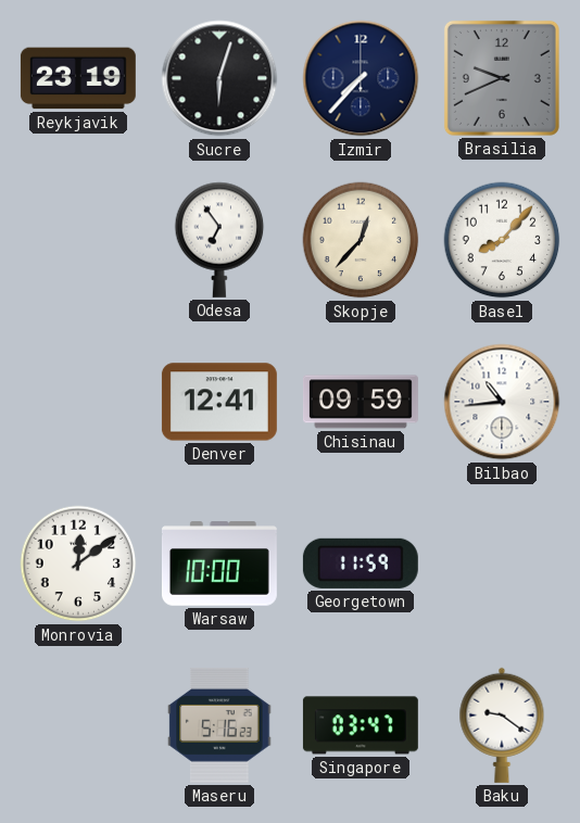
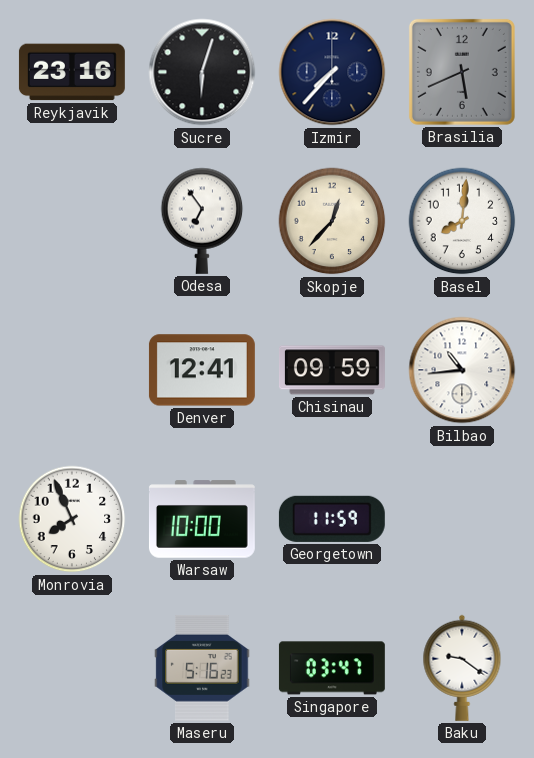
Reykjavik: 23:19 -> 23:16 (72, 72)
Brasilia: 9:41 -> 5:41 (462, 72)
Basel: 8:07 -> 8:01 (462, 221)
Monrovia: 12:09 -> 7:56 (72, 519)
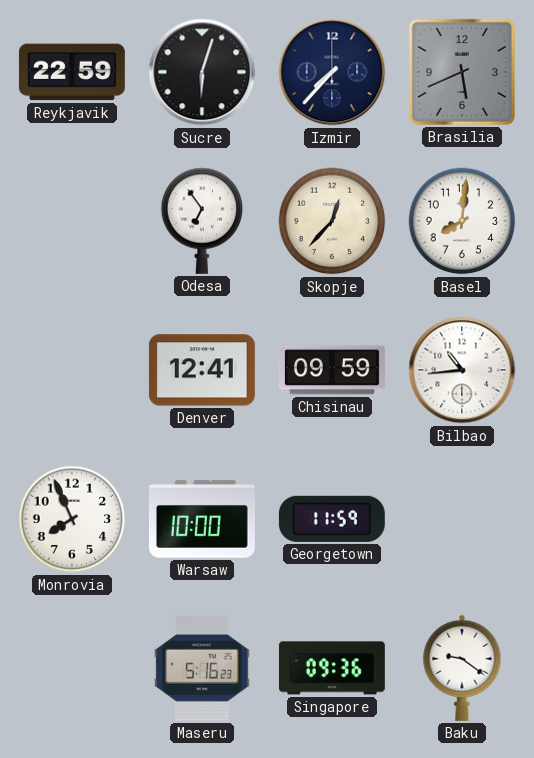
Reykjavik: 23:16 -> 22:59 (72, 72)
Singapore: 03:47 -> 09:36 (332, 668)
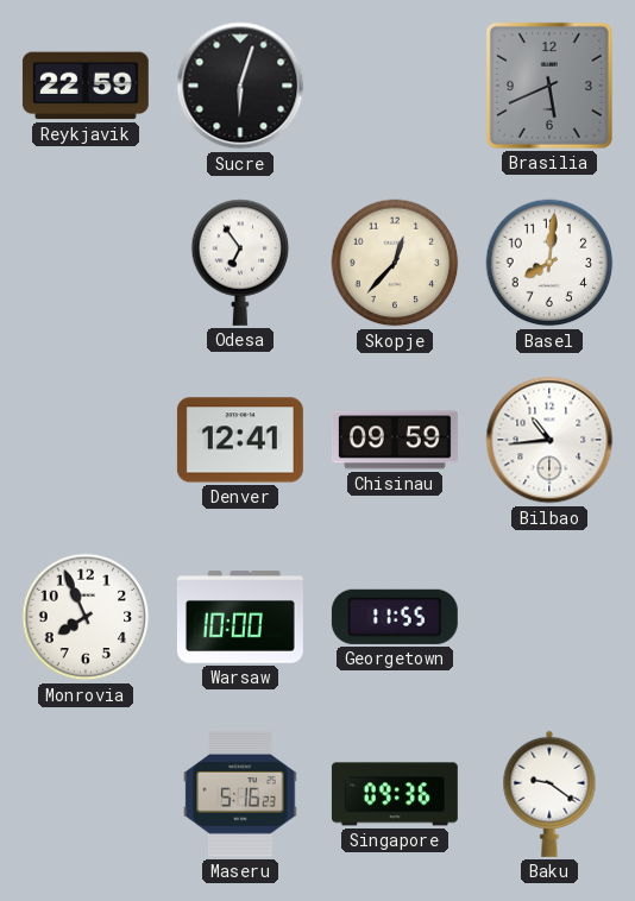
Izmir: 7:37 -> none (332, 72)
Georgetown: 11:59 -> 11:55 (395, 617)
